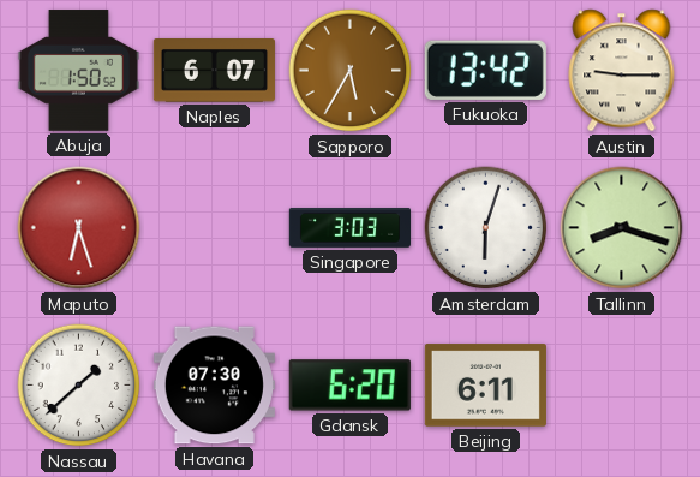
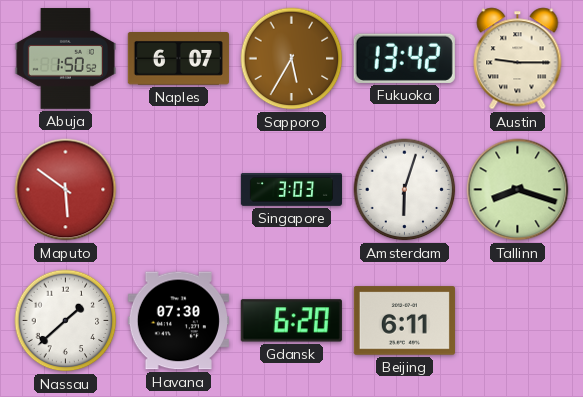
Maputo: 6:27 -> 5:51 (66, 190)
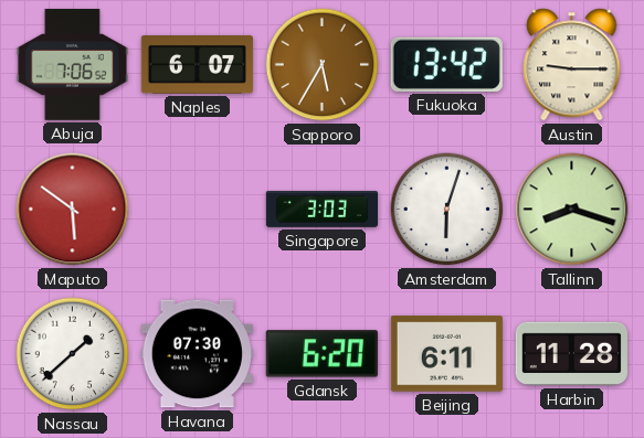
Abuja: 1:50 -> 7:06 (72, 65)
Harbin: none -> 11:28 (571, 354)
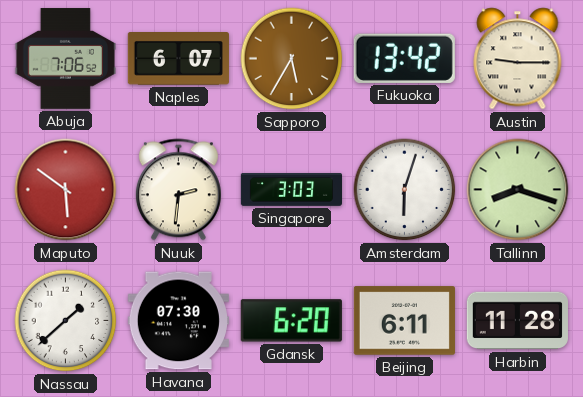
Nuuk: none -> 2:31 (178, 190)
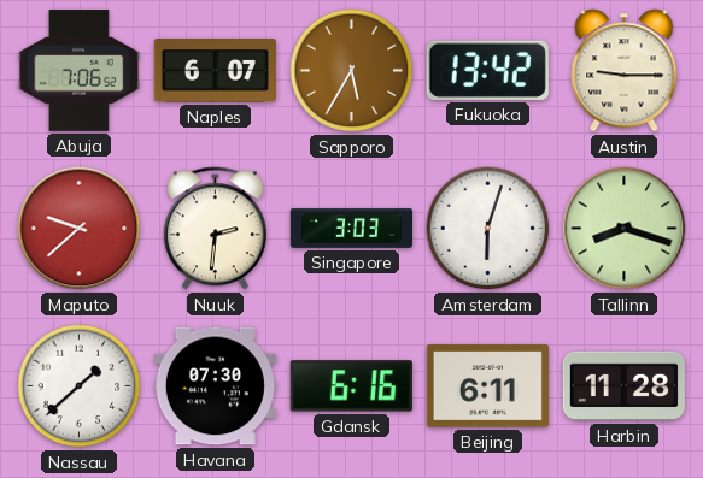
Maputo: 5:51 -> 9:38 (80, 229)
Gdansk: 6:20 -> 6:16 (351, 386)
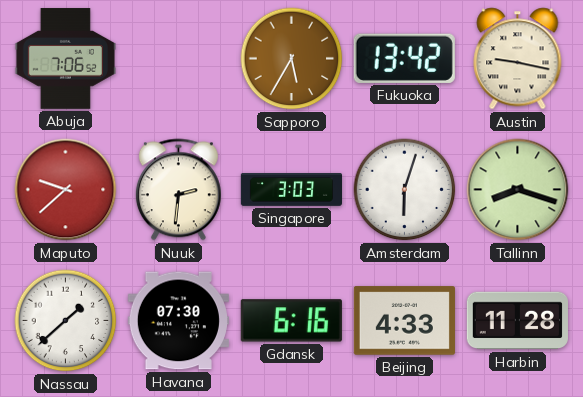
Naples: 6:07 -> none (215, 71)
Austin: 9:15 -> 9:17 (518, 59)
Beijing: 6:11 -> 4:33 (404, 321)
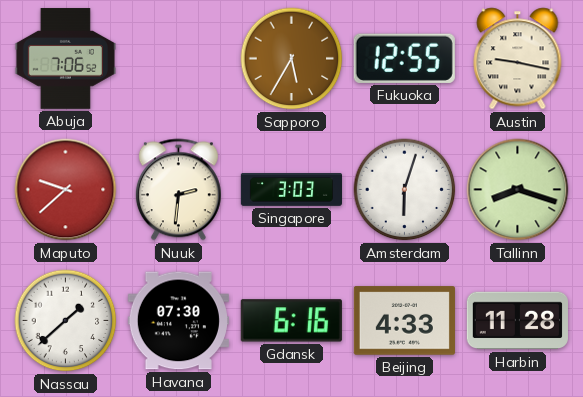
Fukuoka: 13:42 -> 12:55 (404, 58)
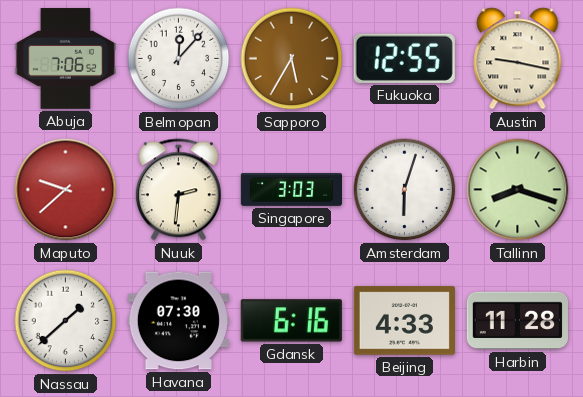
Belmopan: none -> 12:07 (179, 59)
